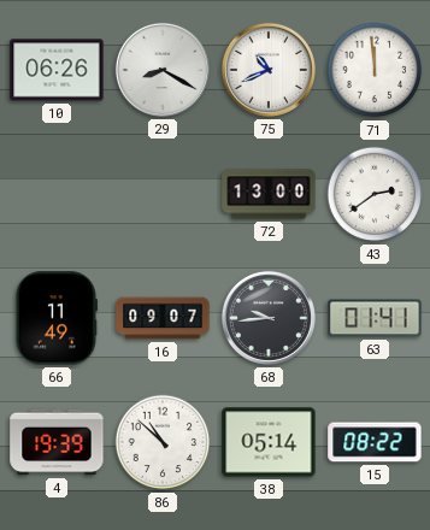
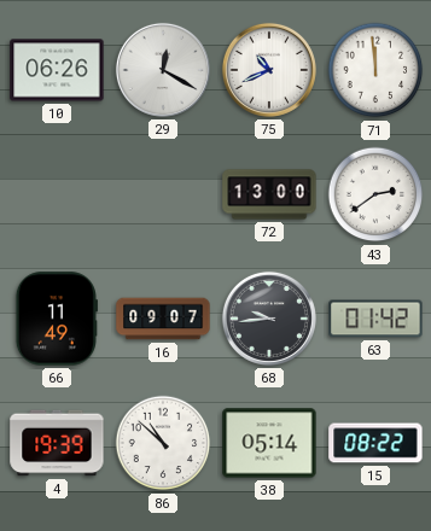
29: 8:20 -> 12:20 (163, 70)
63: 01:41 -> 01:42 (375, 319)
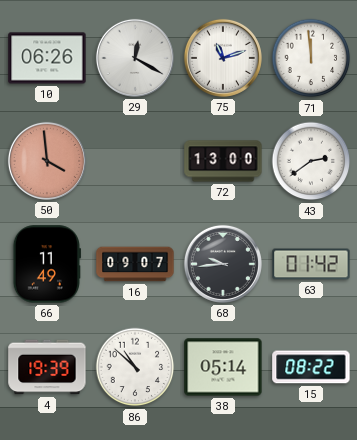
75: 10:41 -> 11:12 (223, 58)
50: none -> 3:59 (47, 161)
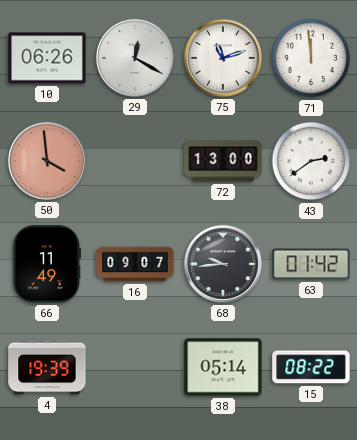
86: 10:52 -> none (135, 367)
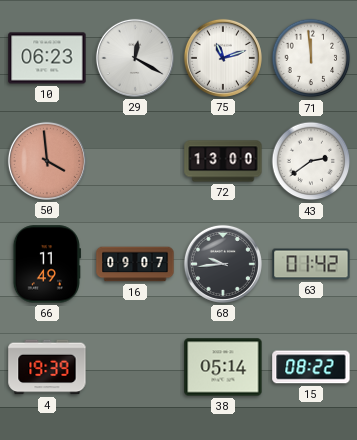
10: 06:26 -> 06:23 (47, 58)
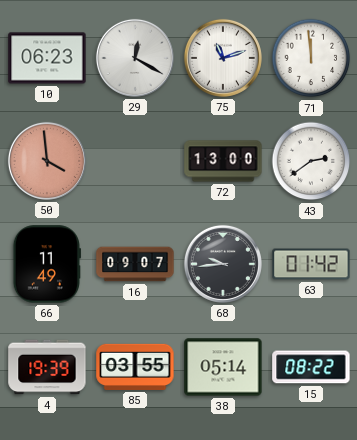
85: none -> 03:55 (135, 367)
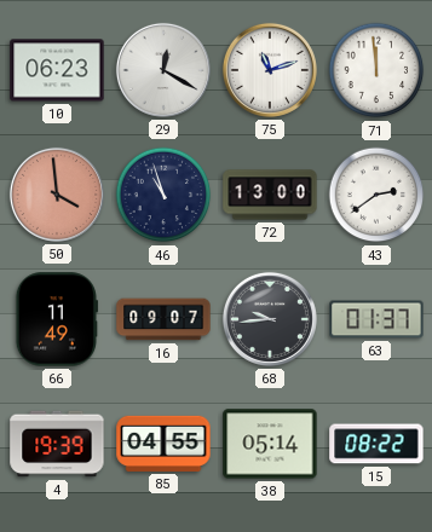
46: none -> 10:57 (163, 195)
63: 01:42 -> 01:37 (376, 319)
85: 03:55 -> 04:55 (163, 444)
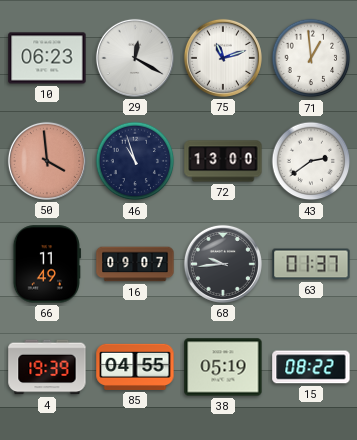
71: 11:59 -> 12:59 (311, 58)
38: 05:14 -> 05:19 (223, 367)
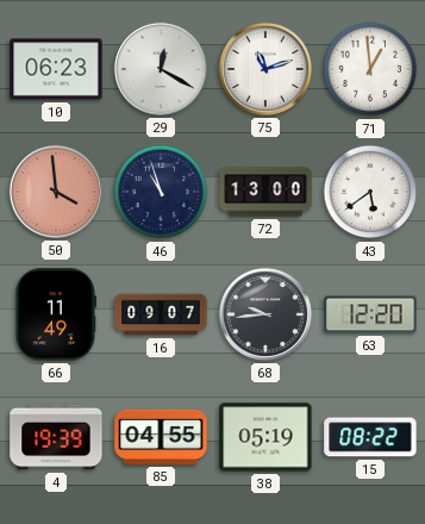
43: 2:39 -> 5:39 (370, 192)
63: 01:37 -> 12:20 (370, 314)
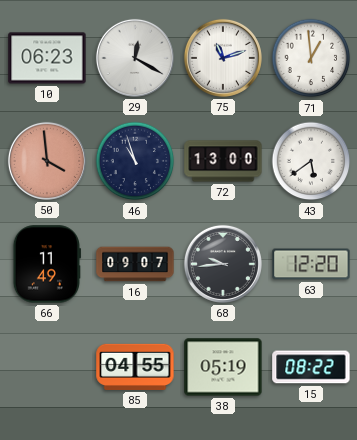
4: 19:39 -> none (56, 437)
